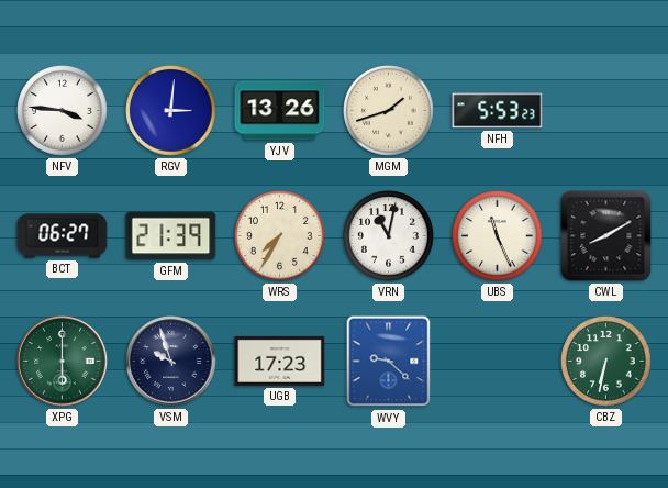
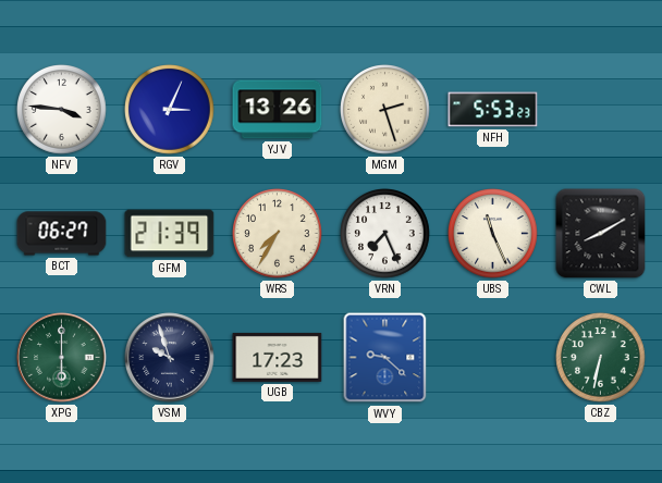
RGV: 3:01 -> 3:04 (170, 110)
MGM: 1:42 -> 2:27 (385, 110)
VRN: 11:02 -> 7:26 (385, 234)
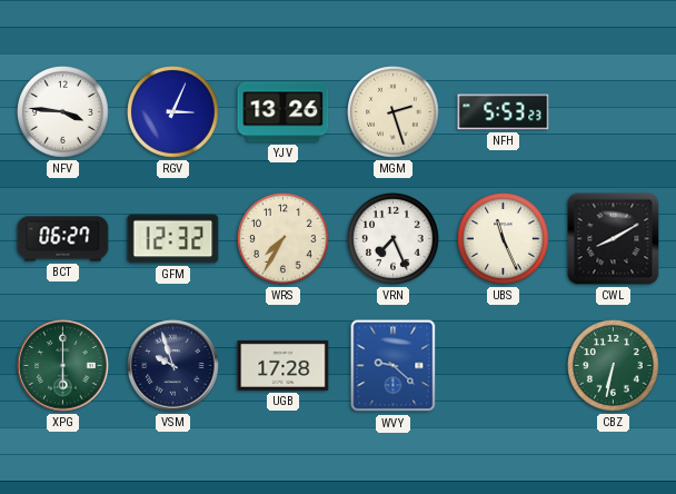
GFM: 21:39 -> 12:32 (173, 239)
UGB: 17:23 -> 17:28 (284, 365)
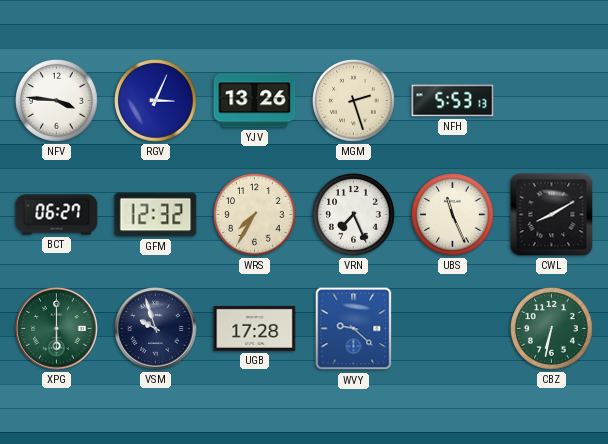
NFH: 5:53:23 -> 5:53:13 (453, 101)
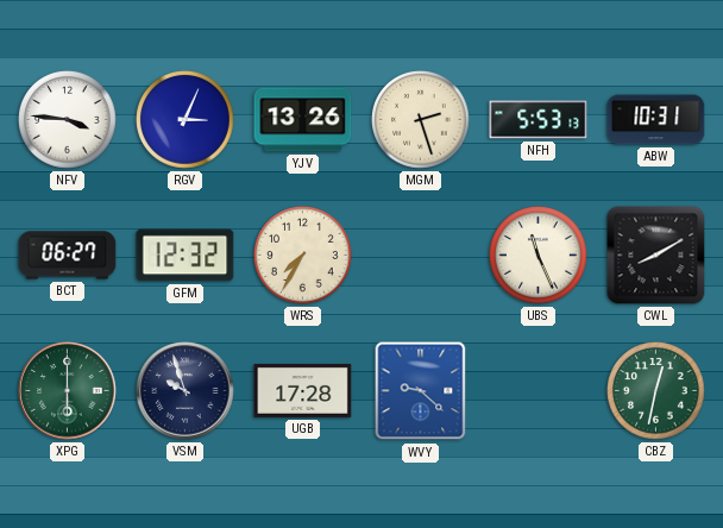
ABW: none -> 10:31 (656, 120)
VRN: 7:26 -> none (354, 215)
CBZ: 6:32 -> 12:32 (656, 391)
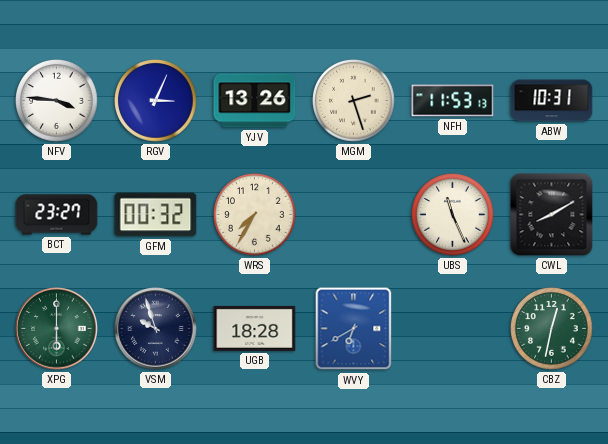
NFH: 5:53 -> 11:53 (453, 101)
BCT: 06:27 -> 23:27 (57, 215)
GFM: 12:32 -> 00:32 (156, 215)
UGB: 17:28 -> 18:28 (255, 328)
WVY: 9:22 -> 6:40 (354, 329)
